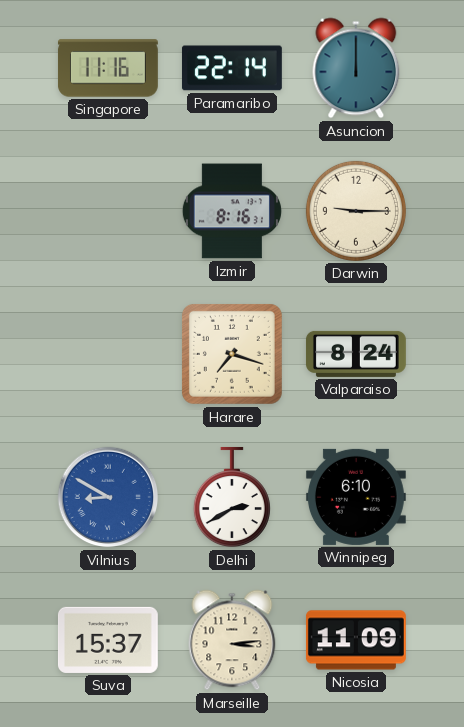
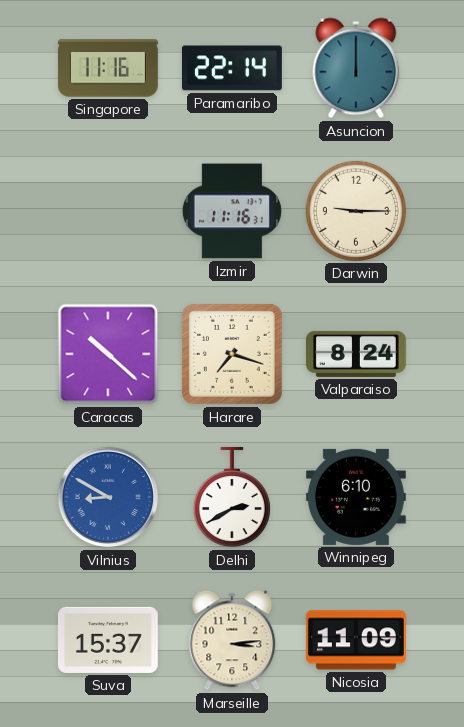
Izmir: 8:16 -> 11:16 (232, 211)
Caracas: none -> 10:22 (108, 354)
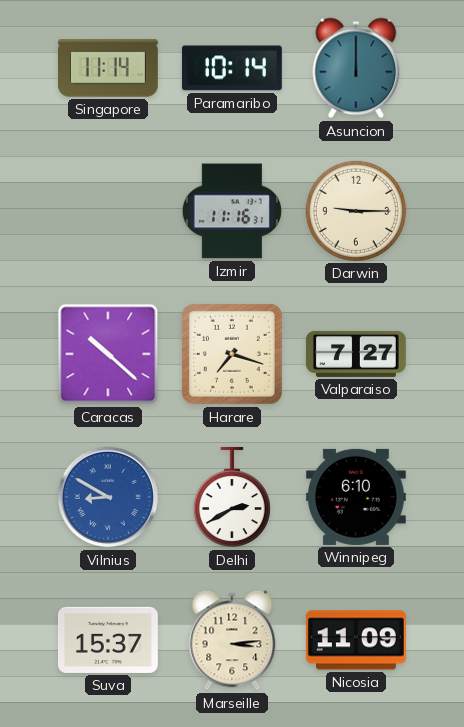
Singapore: 11:16 -> 11:14 (108, 68)
Paramaribo: 22:14 -> 10:14 (232, 68)
Valparaiso: 8:24 -> 7:27 (356, 354)
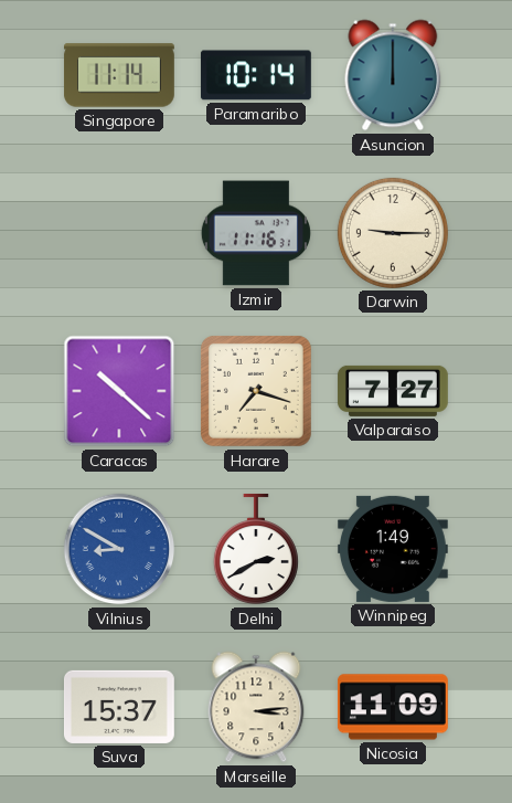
Winnipeg: 6:10 -> 1:49 (393, 549)
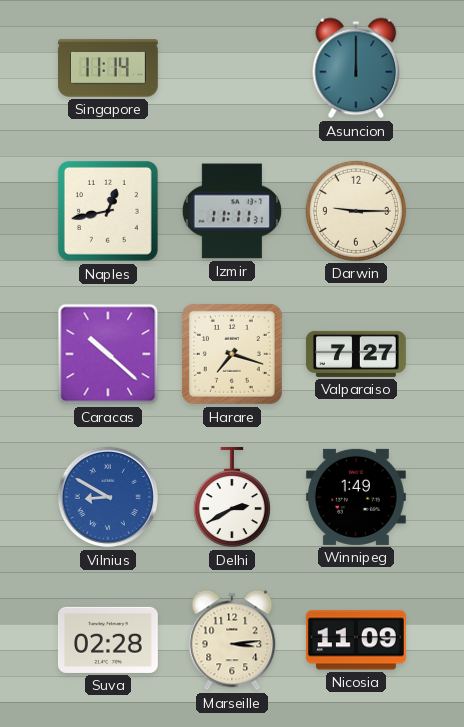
Paramaribo: 10:14 -> none (256, 75)
Naples: none -> 12:43 (108, 211)
Izmir: 11:16 -> 11:11 (232, 211)
Suva: 15:37 -> 02:28 (108, 640)
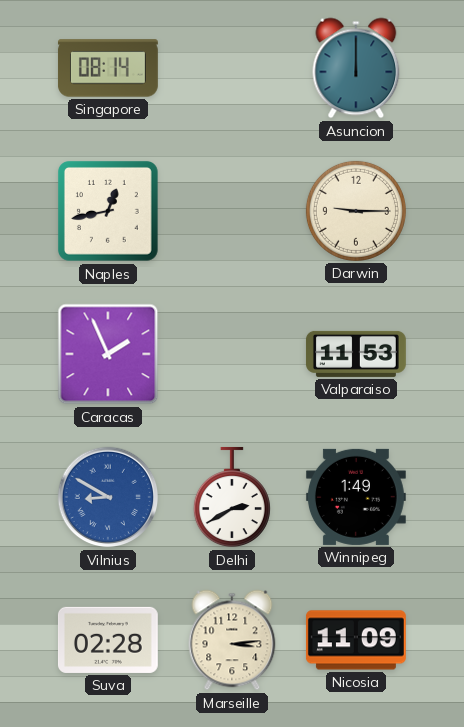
Singapore: 11:14 -> 08:14 (108, 68)
Izmir: 11:11 -> none (232, 211)
Caracas: 10:22 -> 1:56 (108, 354)
Harare: 7:18 -> none (232, 354)
Valparaiso: 7:27 -> 11:53 (356, 354)
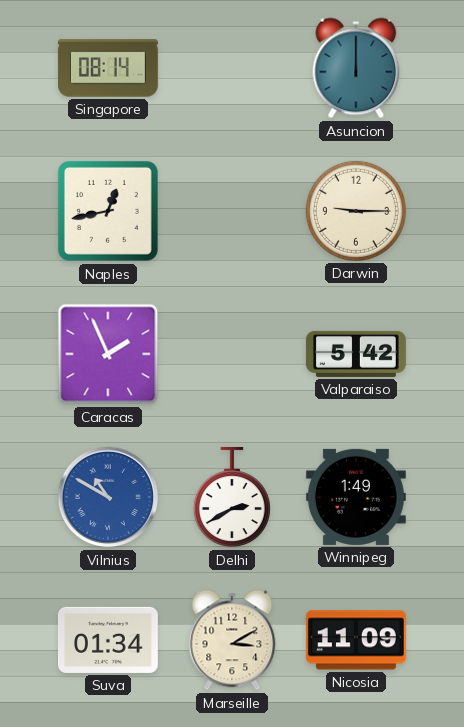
Valparaiso: 11:53 -> 5:42 (356, 354)
Vilnius: 8:50 -> 10:50 (108, 497)
Suva: 02:28 -> 01:34 (108, 640)
Marseille: 3:14 -> 3:10 (232, 640)
